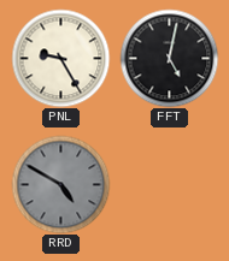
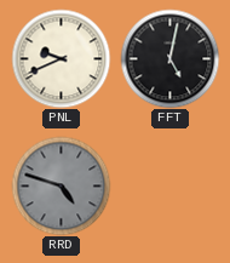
PNL: 9:25 -> 9:41 (61, 58)
RRD: 4:50 -> 4:48 (61, 185)
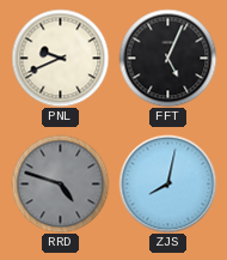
FFT: 5:02 -> 5:04 (167, 58)
ZJS: none -> 8:02 (167, 183)
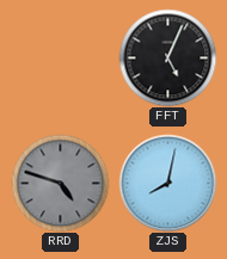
PNL: 9:41 -> none (60, 58)
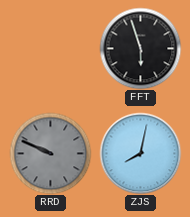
FFT: 5:04 -> 5:57 (140, 48)
RRD: 4:48 -> 9:49 (50, 153)
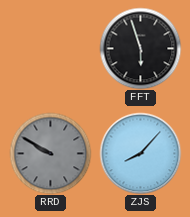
RRD: 9:49 -> 9:50 (50, 153)
ZJS: 8:02 -> 8:07 (140, 153)
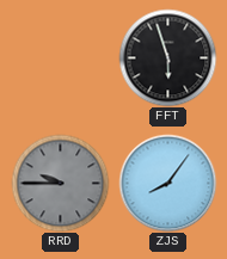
RRD: 9:50 -> 9:45 (60, 183)
ZJS: 8:07 -> 8:06 (167, 183)
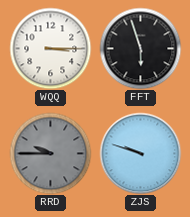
WQQ: none -> 3:15 (50, 48)
ZJS: 8:06 -> 9:48 (140, 153)
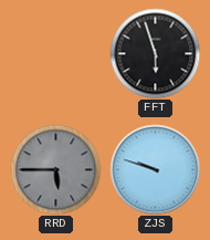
WQQ: 3:15 -> none (50, 48)
RRD: 9:45 -> 5:45 (55, 169)
